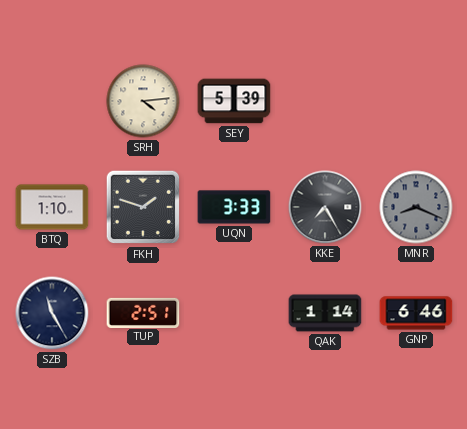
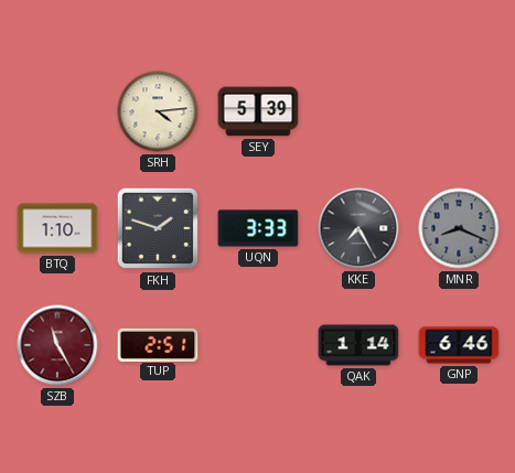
SZB dial: navy -> burgundy (57, 345)
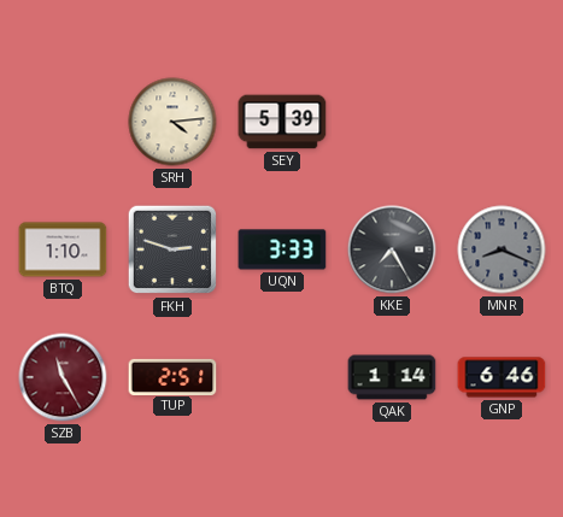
FKH: 1:48 -> 2:48 (172, 249)
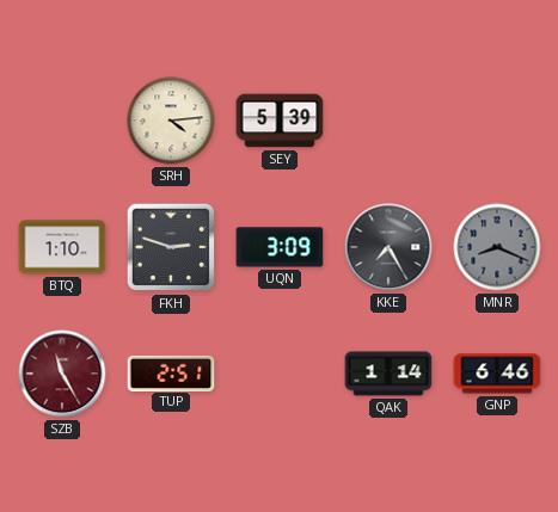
UQN: 3:33 -> 3:09 (280, 247)
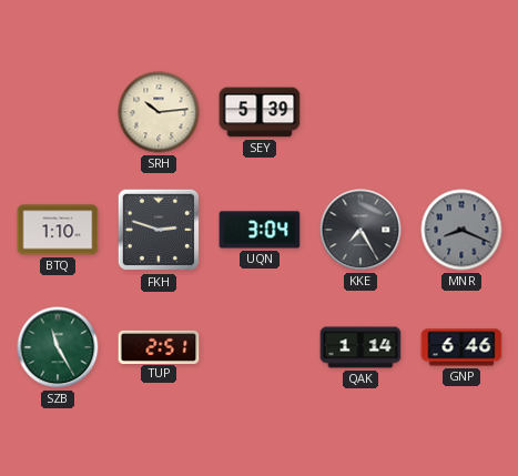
SRH: 4:14 -> 10:14 (159, 112)
UQN: 3:09 -> 3:04 (260, 230)
SZB dial: burgundy -> green (58, 347)
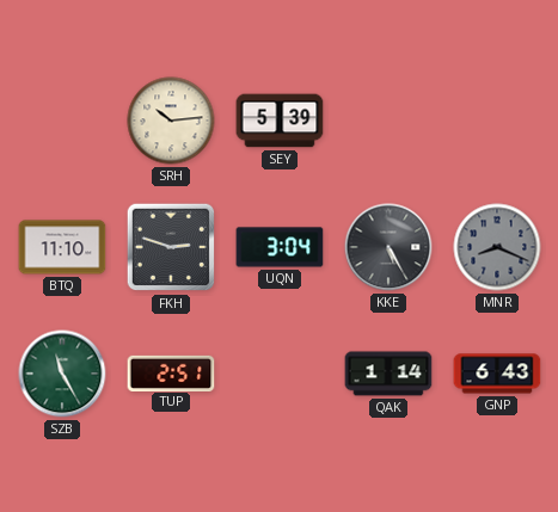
BTQ: 1:10 -> 11:10 (62, 247)
KKE: 7:25 -> 5:25 (388, 247)
GNP: 6:46 -> 6:43 (497, 374)
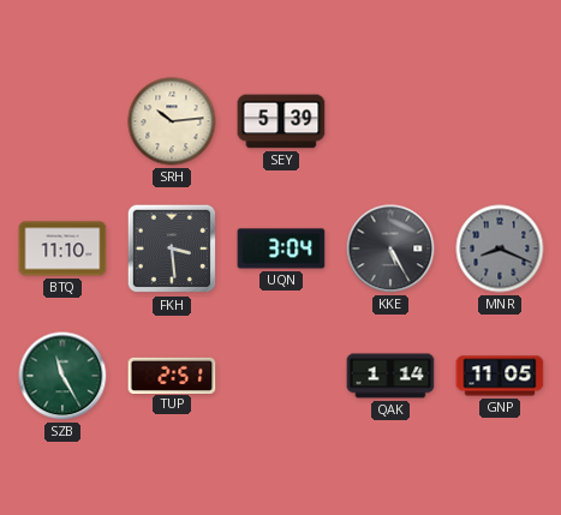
FKH: 2:48 -> 3:29 (172, 248)
GNP: 6:43 -> 11:05 (500, 376)
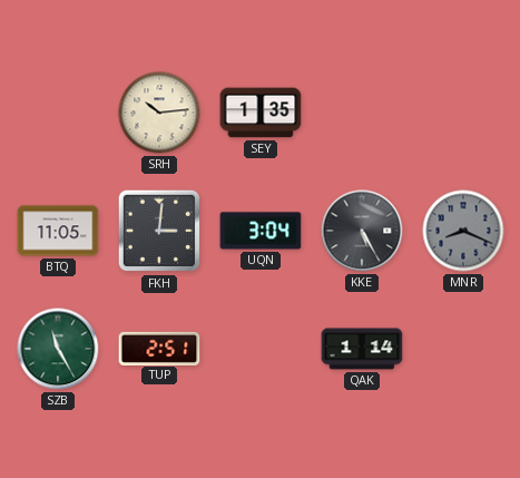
SEY: 5:39 -> 1:35 (261, 113)
BTQ: 11:10 -> 11:05 (58, 231)
FKH: 3:29 -> 3:01 (159, 231)
GNP: 11:05 -> none (500, 376)
